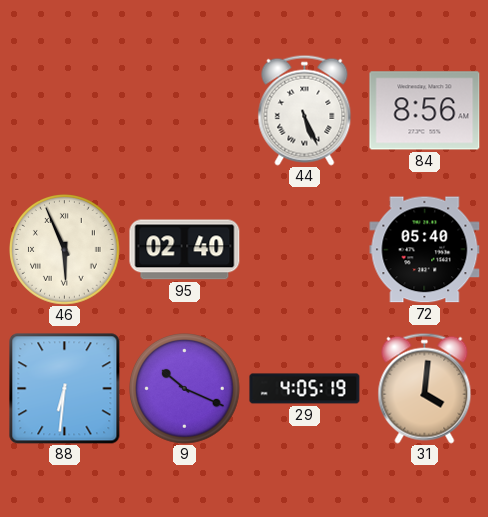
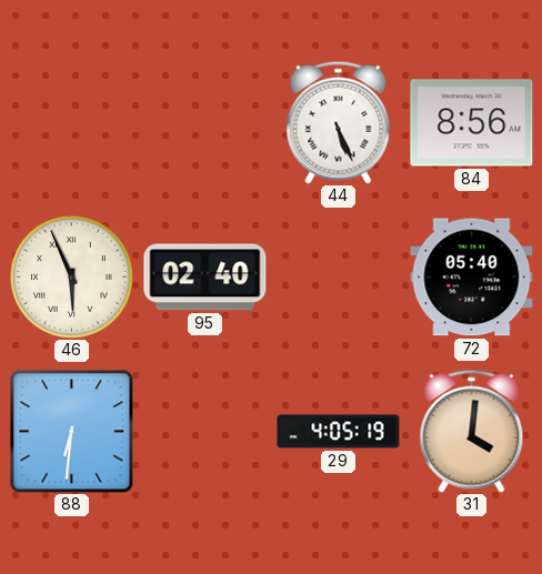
9: 10:19 -> none (185, 389)
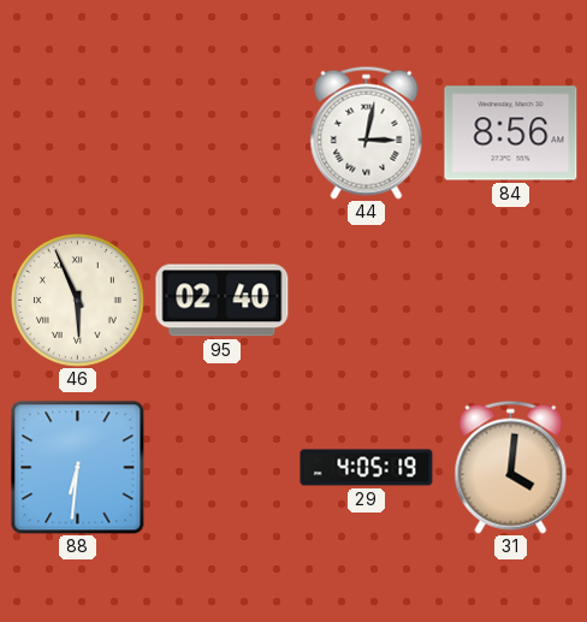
44: 5:26 -> 3:02 (367, 132)
72: 05:40 -> none (472, 278)
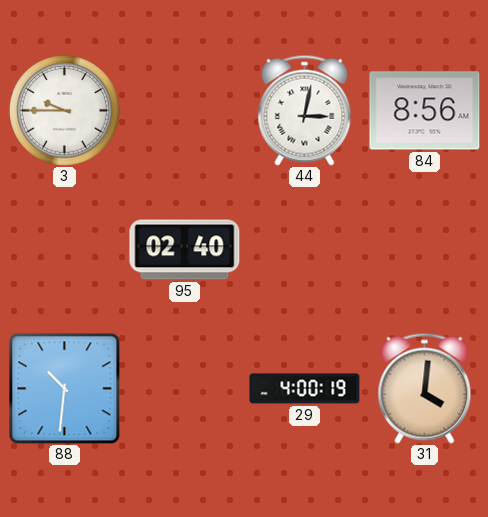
3: none -> 9:45 (65, 111)
46: 5:56 -> none (78, 301)
88: 6:31 -> 10:31 (65, 389)
29: 4:05 -> 4:00 (305, 389)
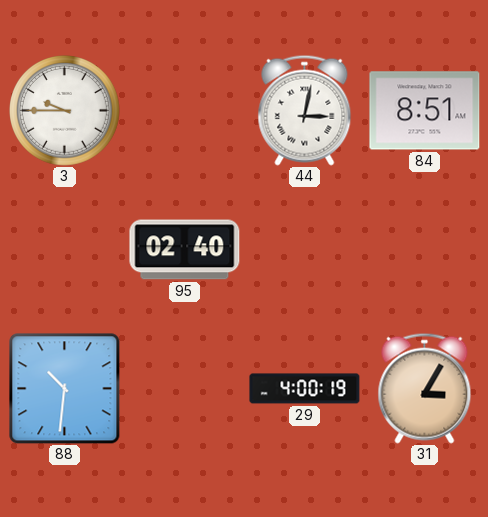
84: 8:56 -> 8:51 (425, 111)
31: 4:01 -> 3:05 (425, 388)
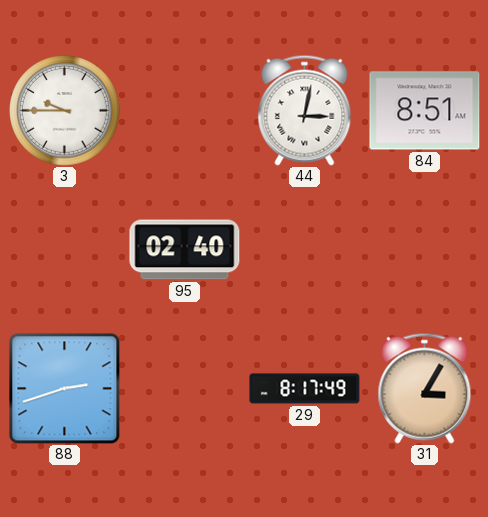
88: 10:31 -> 2:42 (65, 389)
29: 4:00 -> 8:17 (305, 389)
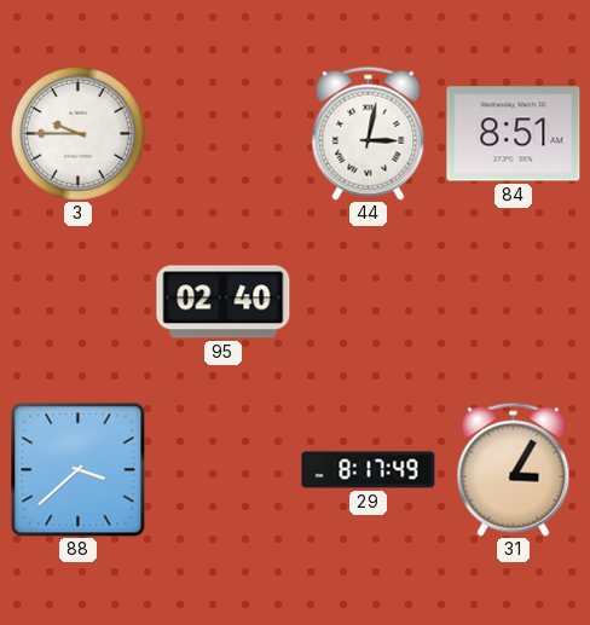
88: 2:42 -> 3:38 (79, 470)
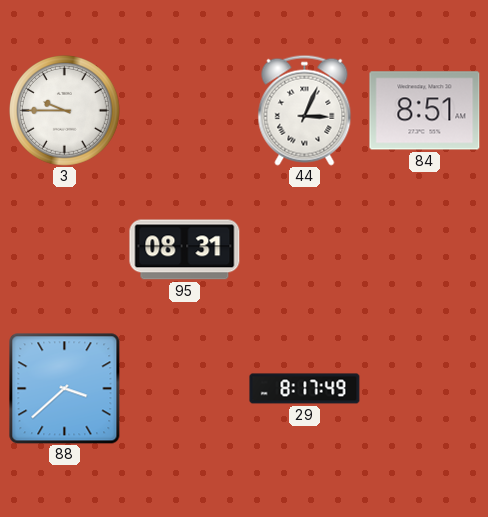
44: 3:02 -> 3:04 (305, 110)
95: 02:40 -> 08:31 (185, 250)
31: 3:05 -> none (514, 469)
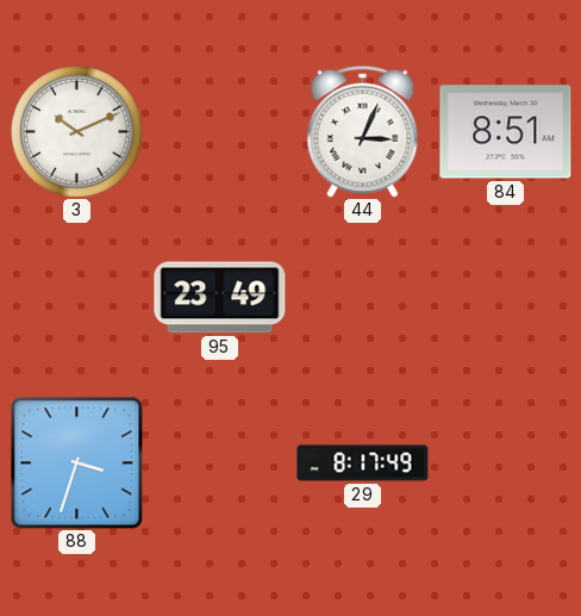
3: 9:45 -> 10:11 (77, 132)
95: 08:31 -> 23:49 (220, 298)
88: 3:38 -> 3:33 (77, 463)
